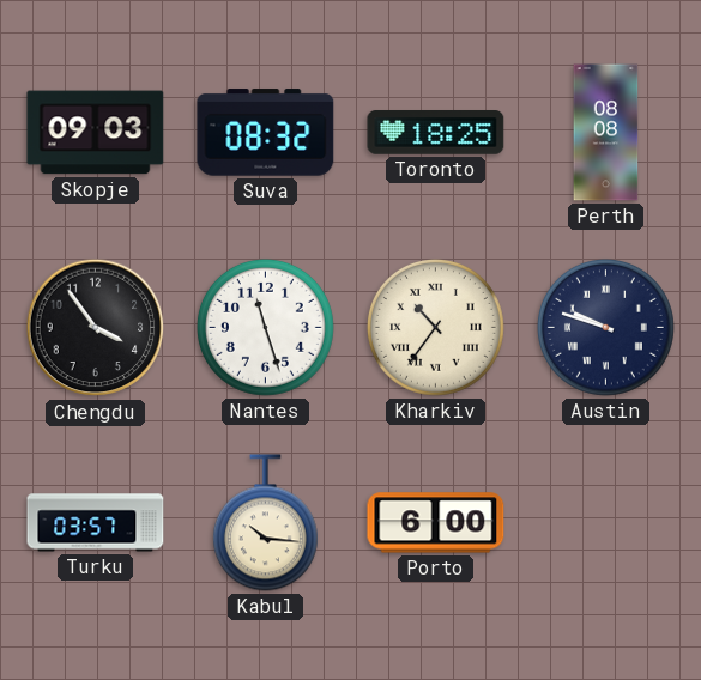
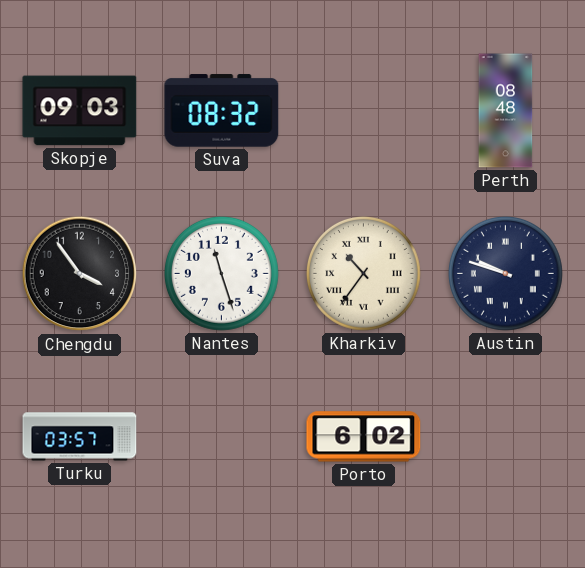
Toronto: 18:25 -> none (436, 133)
Perth: 08:08 -> 08:48 (506, 111)
Kabul: 10:16 -> none (265, 523)
Porto: 6:00 -> 6:02 (364, 437)
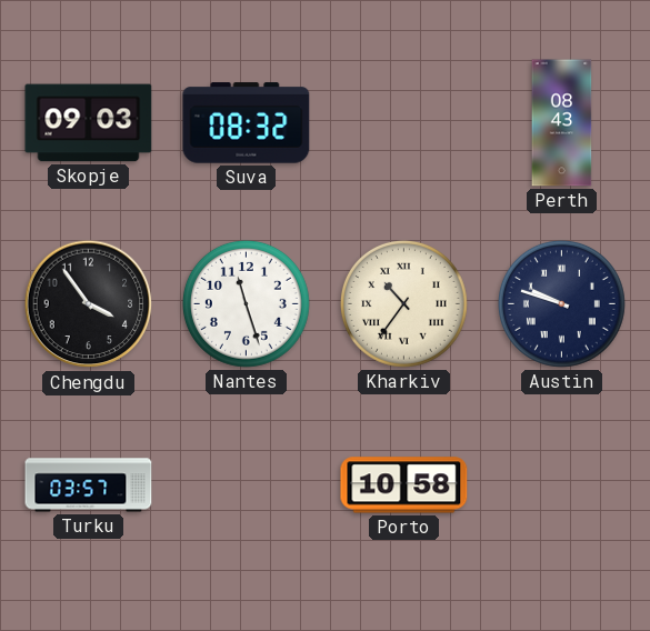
Perth: 08:48 -> 08:43 (562, 123)
Porto: 6:02 -> 10:58 (404, 485)
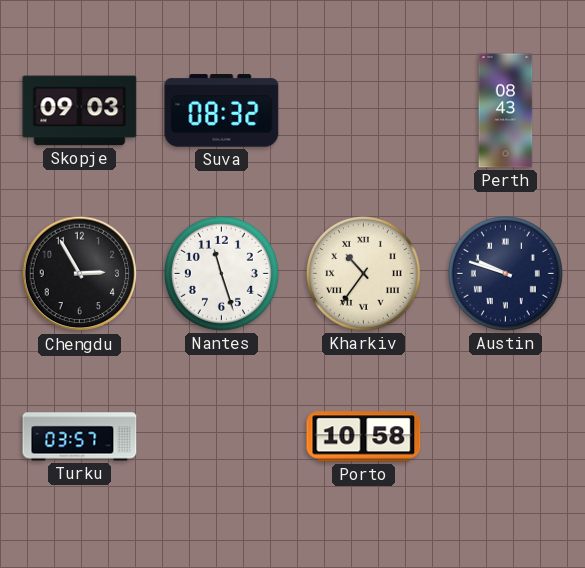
Chengdu: 3:54 -> 2:55 (80, 274)
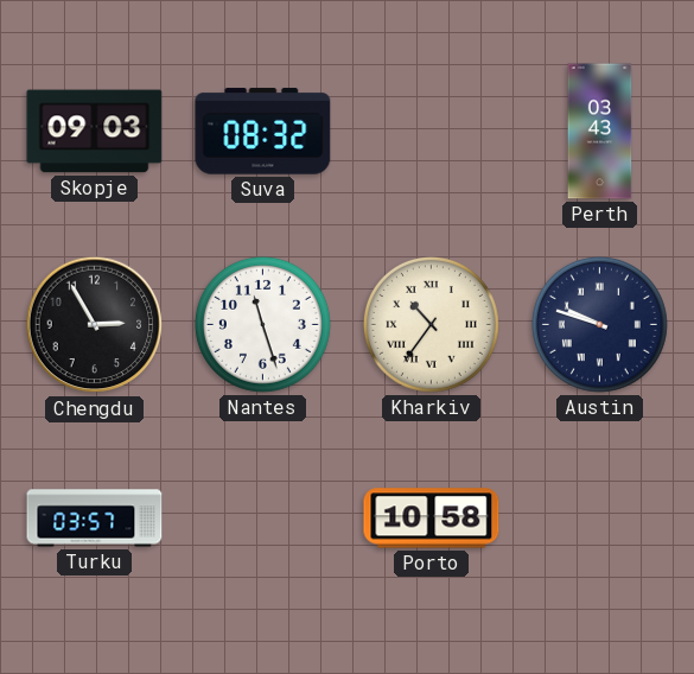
Perth: 08:43 -> 03:43 (600, 132)
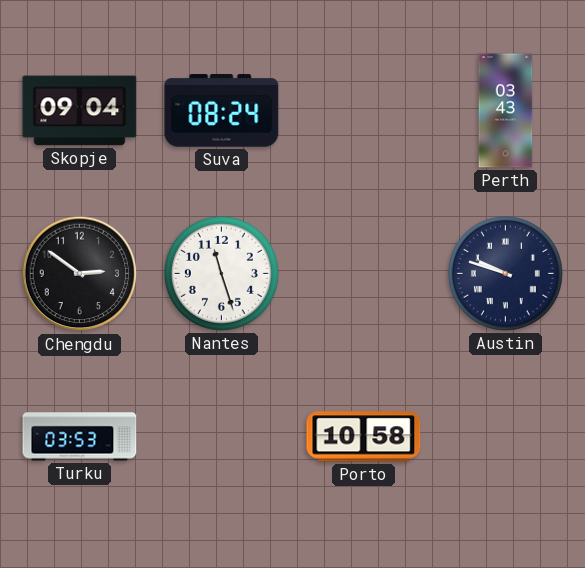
Skopje: 09:03 -> 09:04 (80, 111)
Suva: 08:32 -> 08:24 (222, 111)
Chengdu: 2:55 -> 2:51 (80, 274)
Kharkiv: 10:36 -> none (431, 324)
Turku: 03:57 -> 03:53 (80, 437)
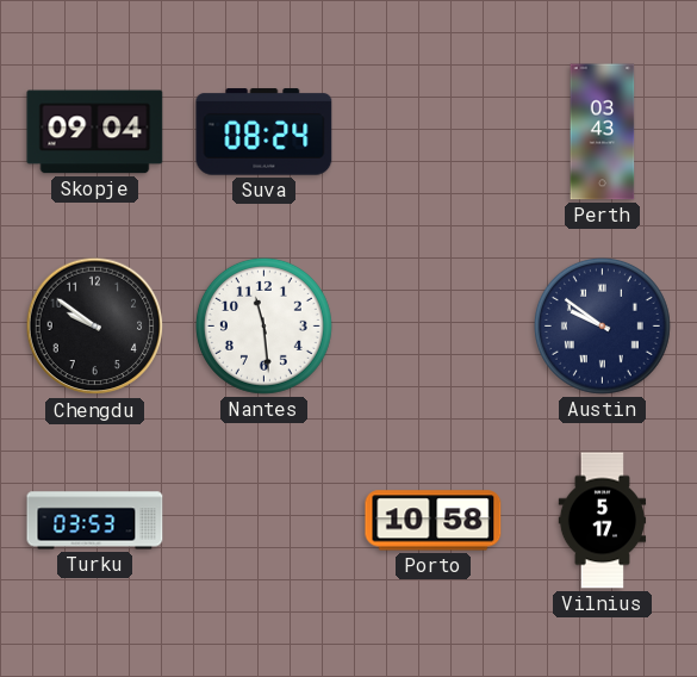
Chengdu: 2:51 -> 9:51 (95, 327)
Nantes: 11:27 -> 11:29 (263, 325)
Austin: 9:48 -> 9:51 (602, 325)
Vilnius: none -> 5:17 (603, 521)
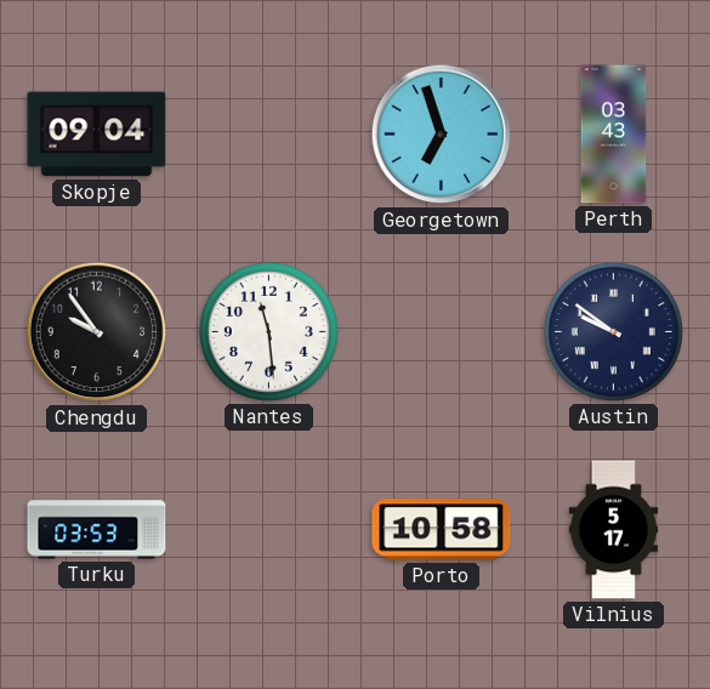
Suva: 08:24 -> none (265, 132)
Georgetown: none -> 6:57 (442, 135)
Chengdu: 9:51 -> 9:54 (97, 332)
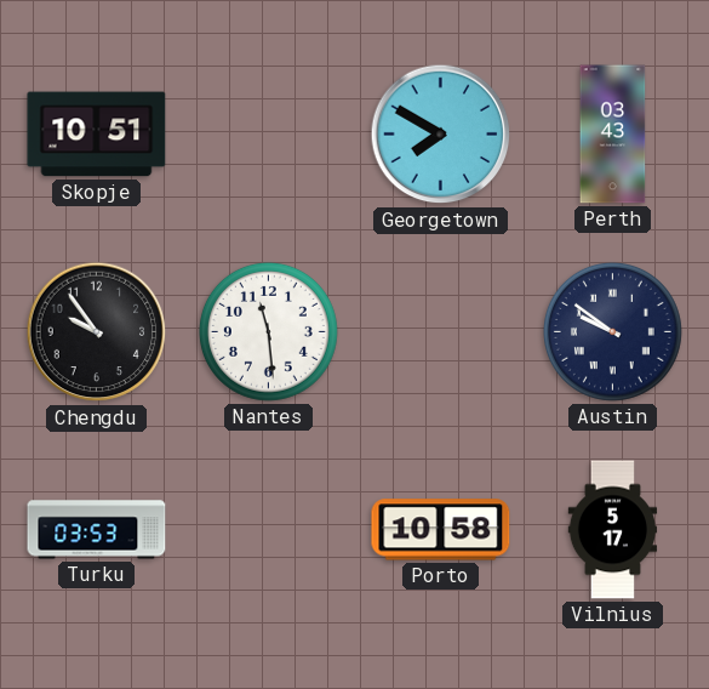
Skopje: 09:04 -> 10:51 (97, 135)
Georgetown: 6:57 -> 7:50 (441, 135)
